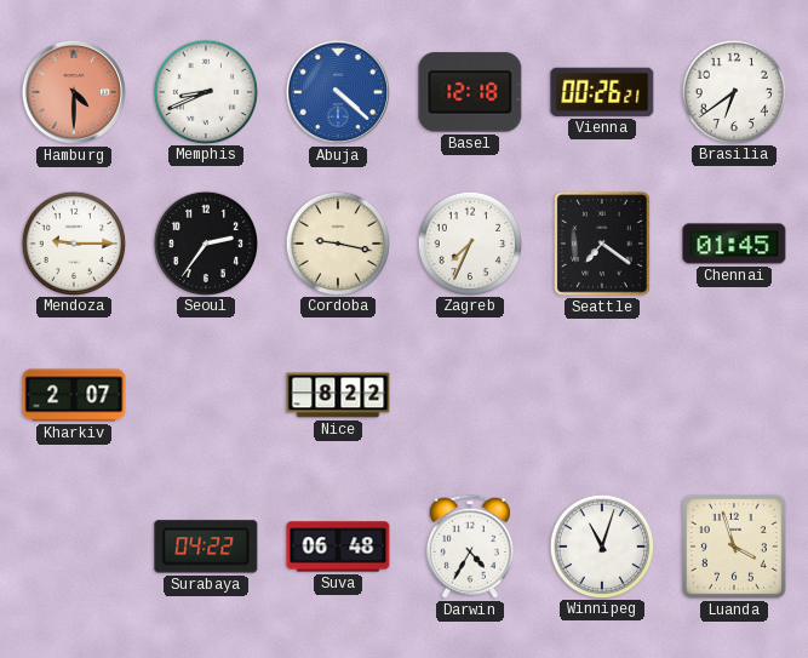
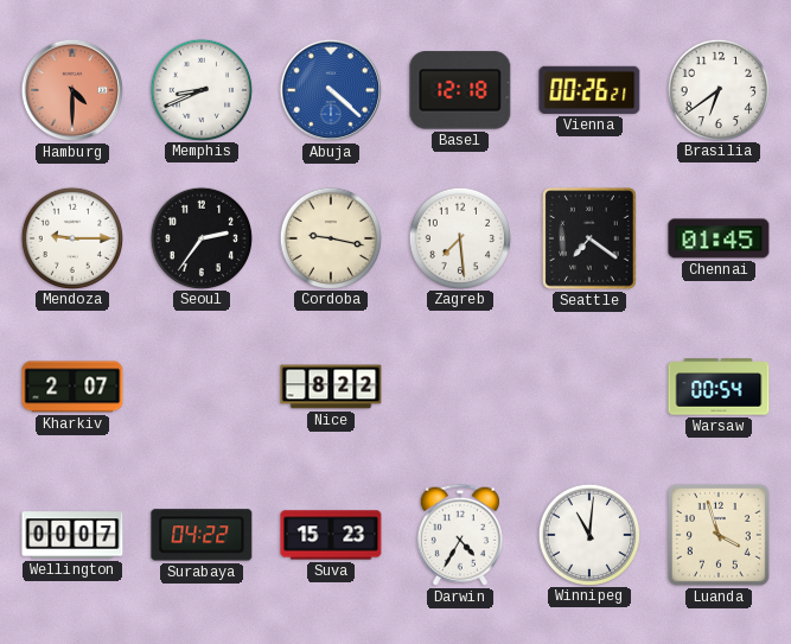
Zagreb: 7:34 -> 7:29 (459, 237)
Warsaw: none -> 00:54 (719, 387)
Wellington: none -> 00:07 (72, 535)
Suva: 06:48 -> 15:23 (331, 535)
Winnipeg: 11:03 -> 11:01 (588, 534)
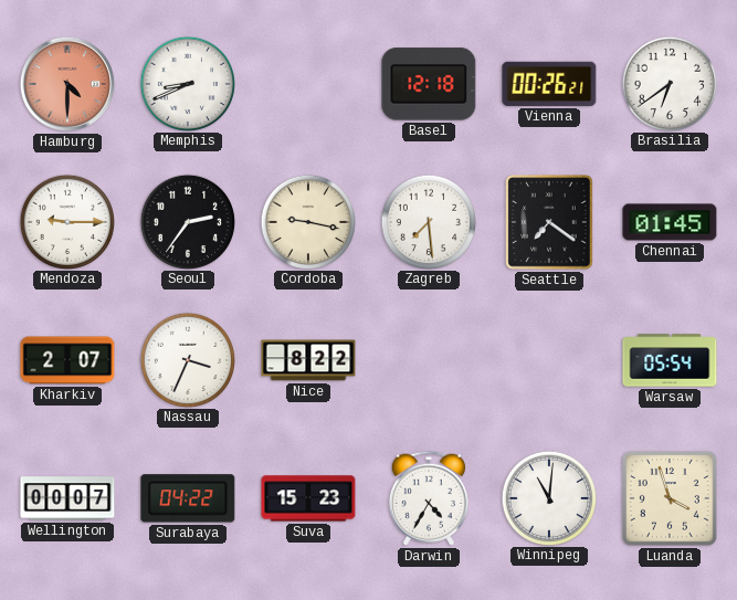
Abuja: 4:22 -> none (331, 90)
Nassau: none -> 3:34 (187, 359)
Warsaw: 00:54 -> 05:54 (670, 360)
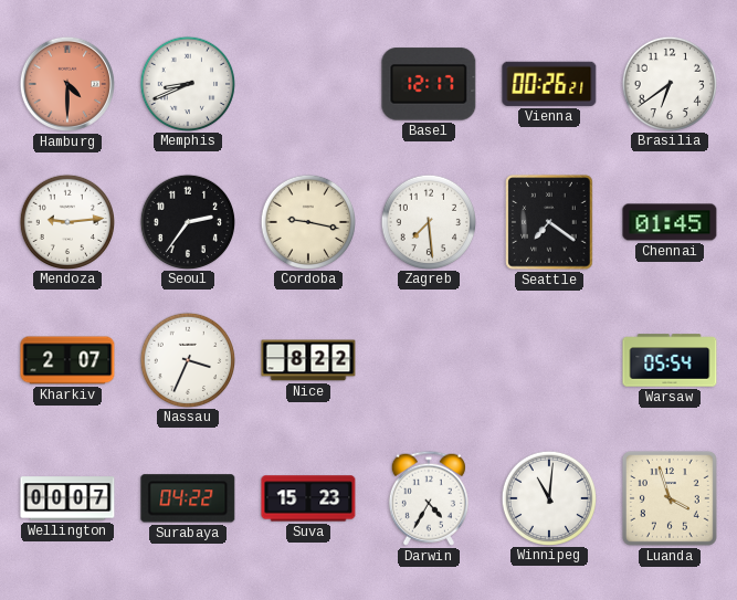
Basel: 12:18 -> 12:17 (429, 84)
Mendoza: 9:15 -> 9:14 (66, 221)
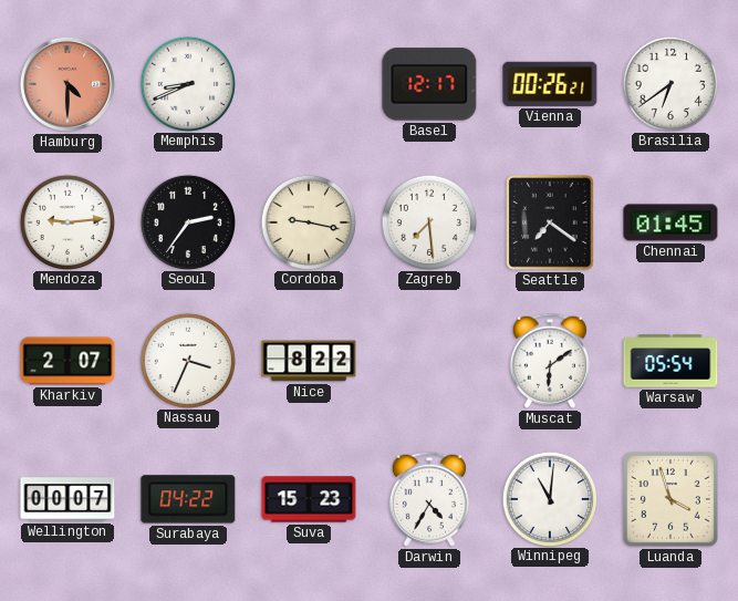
Muscat: none -> 6:09 (550, 361)
